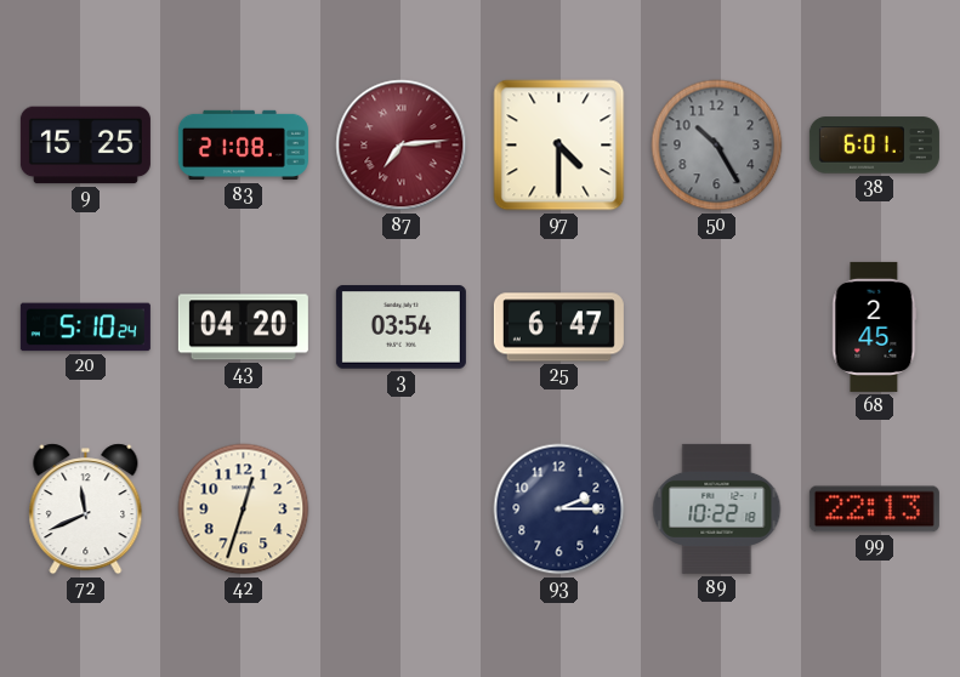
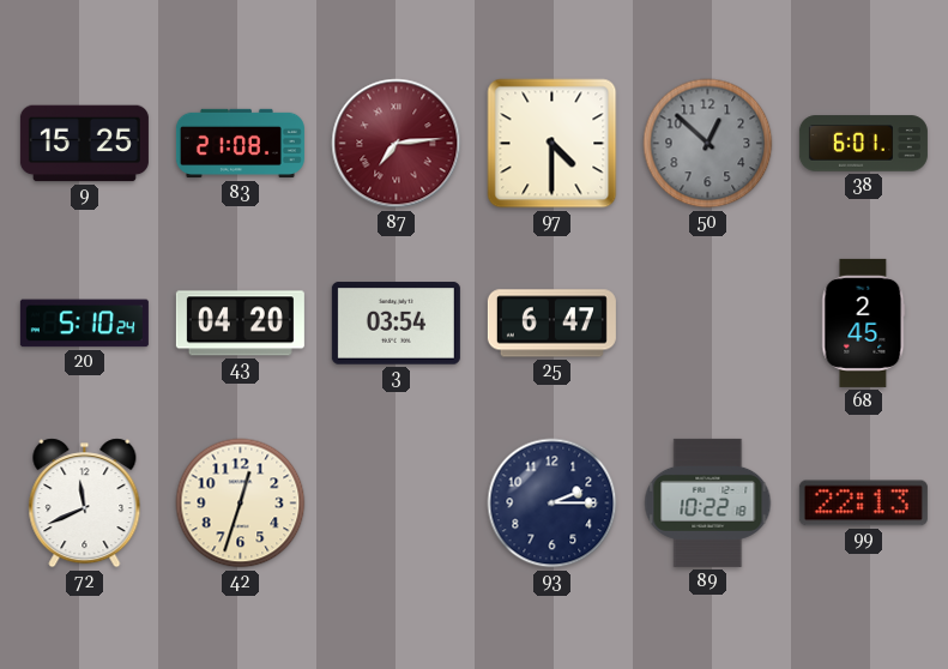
50: 10:25 -> 12:52 (708, 144)
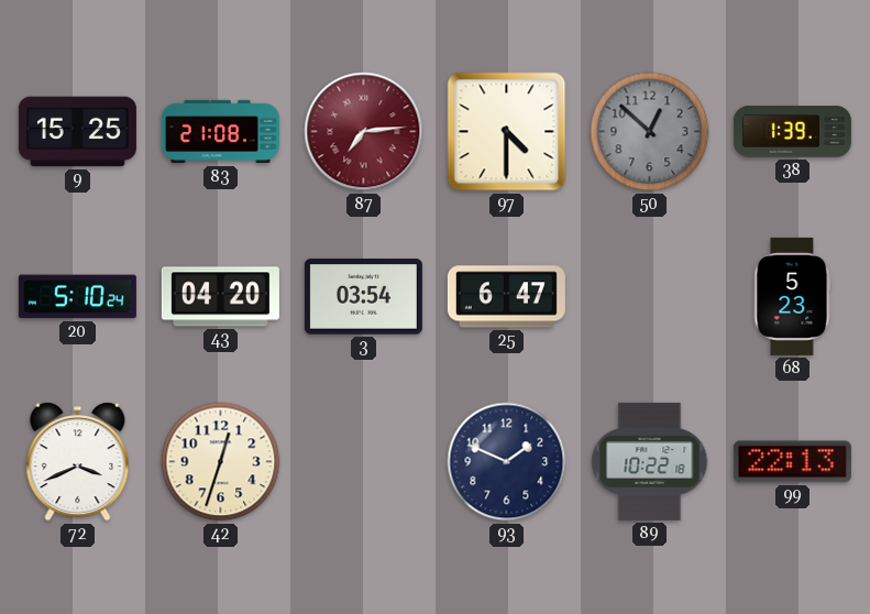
38: 6:01 -> 1:39 (792, 132)
68: 2:45 -> 5:23 (793, 296)
72: 11:41 -> 3:41 (78, 462)
93: 2:15 -> 1:49 (507, 462)
